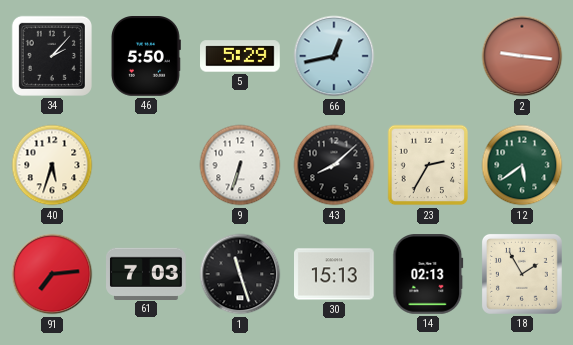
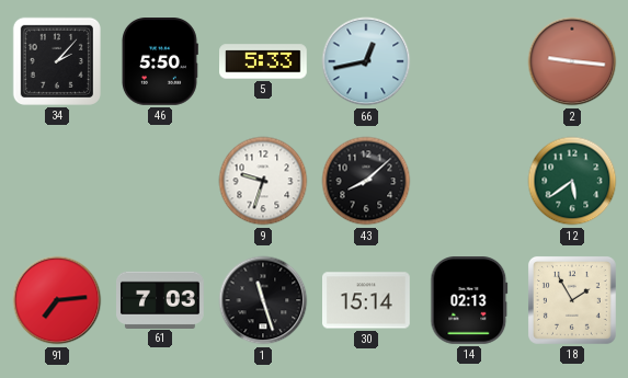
5: 5:29 -> 5:33 (264, 61)
40: 5:33 -> none (52, 165)
9: 6:33 -> 9:33 (263, 181)
23: 2:35 -> none (428, 165)
30: 15:13 -> 15:14 (366, 300)
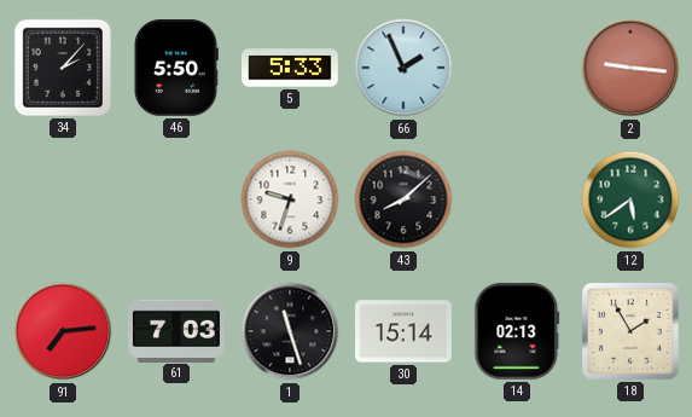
66: 12:43 -> 1:56 (403, 68)
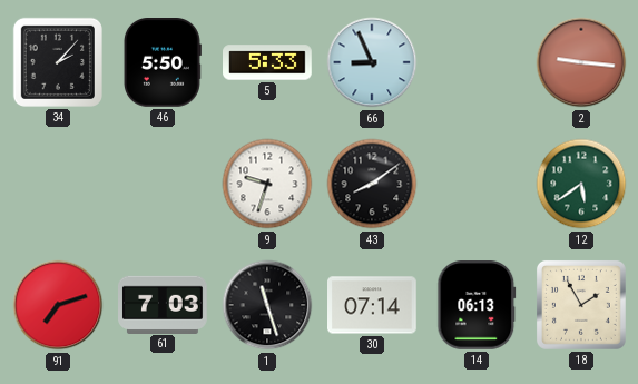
66: 1:56 -> 8:56 (372, 62)
43: 8:08 -> 8:09 (372, 184)
91: 7:14 -> 7:12 (58, 305)
30: 15:14 -> 07:14 (372, 305)
14: 02:13 -> 06:13 (477, 306)
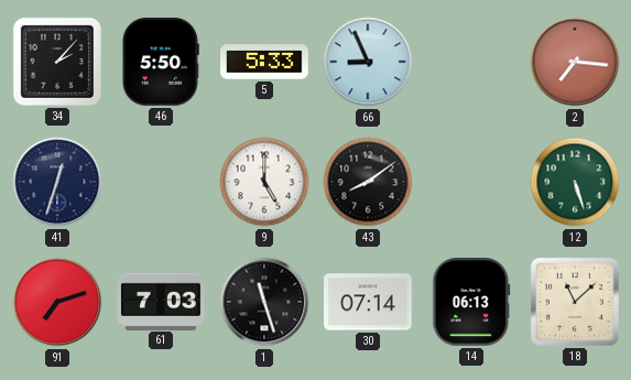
2: 9:16 -> 7:16 (575, 62)
41: none -> 12:33 (57, 182)
9: 9:33 -> 5:00 (264, 182)
12: 5:39 -> 5:27 (575, 182)
18: 1:55 -> 11:08 (575, 302)
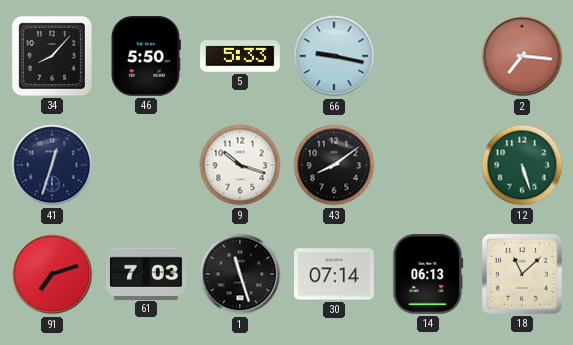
34: 2:07 -> 8:07 (52, 56)
66: 8:56 -> 9:17 (334, 56)
9: 5:00 -> 10:18 (240, 165)
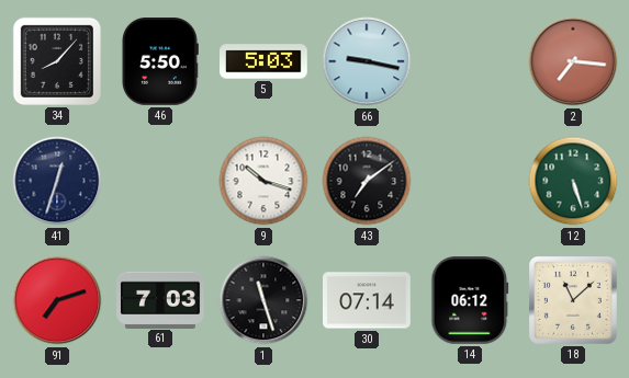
5: 5:33 -> 5:03 (265, 61)
43: 8:09 -> 7:09 (367, 181)
14: 06:13 -> 06:12 (470, 301)
